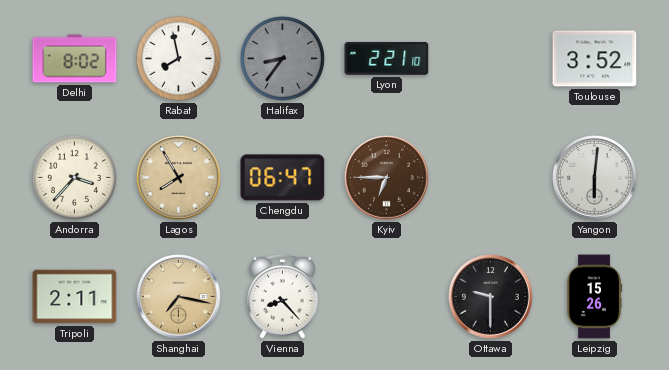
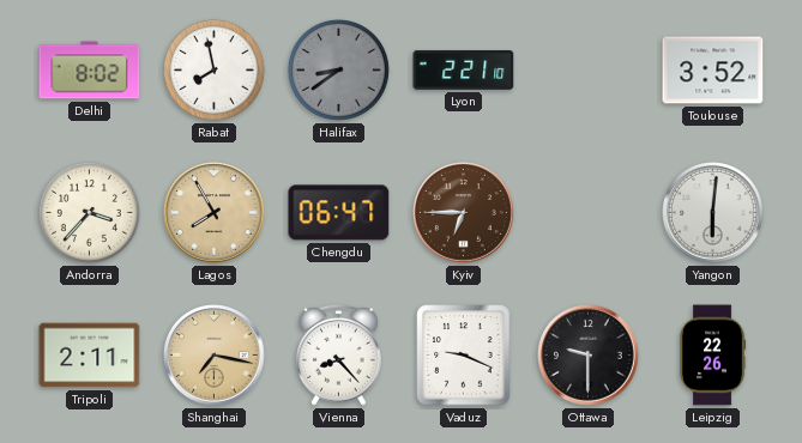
Halifax: 8:36 -> 8:39 (338, 69)
Vaduz: none -> 9:19 (464, 356)
Leipzig: 15:26 -> 22:26 (713, 356)
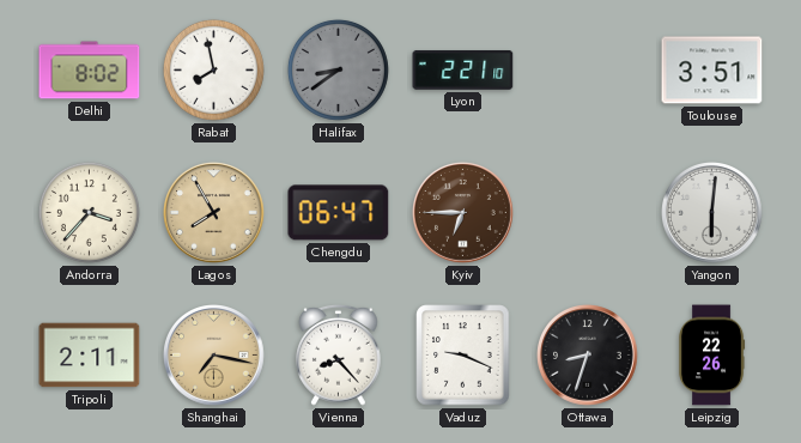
Toulouse: 3:52 -> 3:51 (712, 71)
Ottawa: 9:30 -> 8:33 (588, 356)
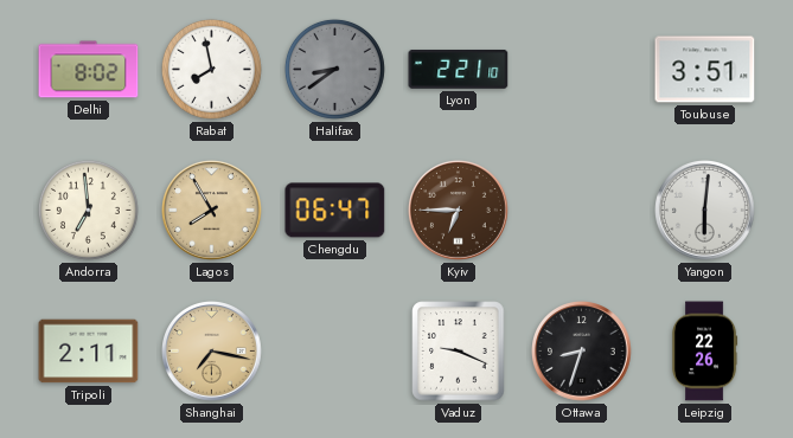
Andorra: 3:37 -> 6:59 (88, 210)
Vienna: 8:23 -> none (339, 354)
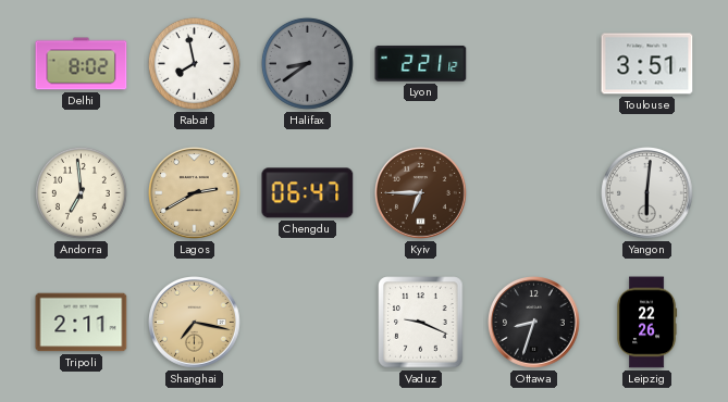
Lyon: 2:21:10 -> 2:21:12 (421, 63)
Lagos: 7:55 -> 2:40 (195, 193)
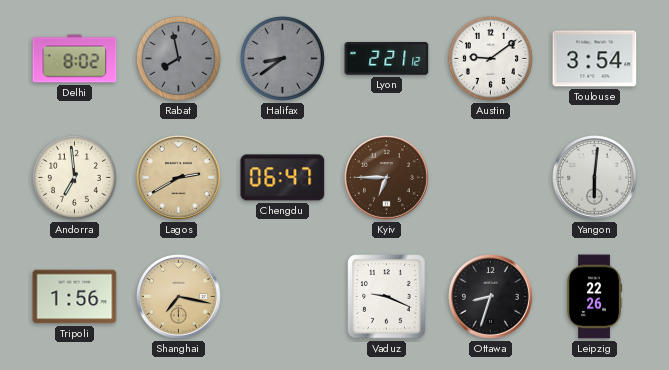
Rabat dial: white -> grey (178, 58)
Austin: none -> 9:09 (490, 58)
Toulouse: 3:51 -> 3:54 (595, 59)
Tripoli: 2:11 -> 1:56 (75, 297)
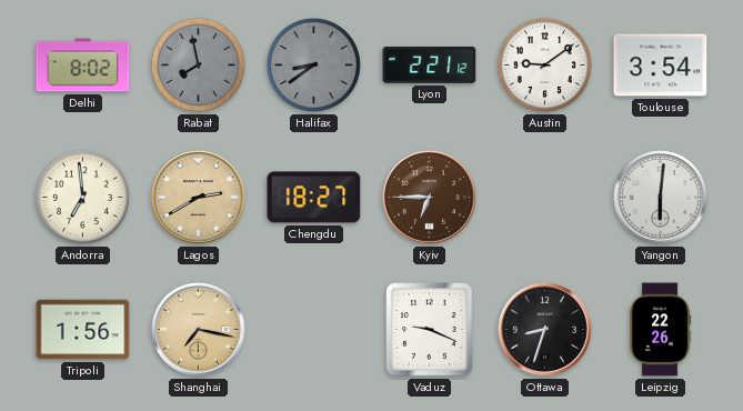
Chengdu: 06:47 -> 18:27 (314, 198)
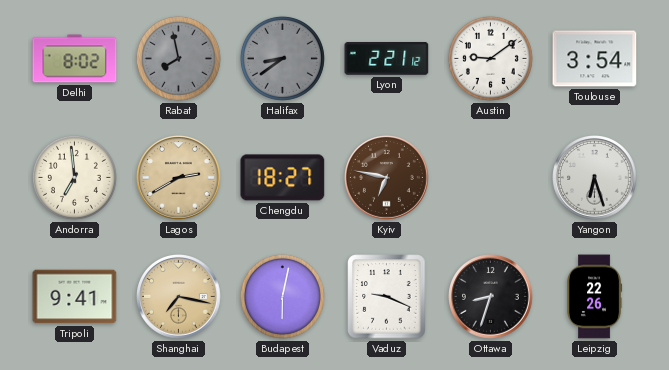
Kyiv: 6:45 -> 6:47 (387, 178)
Yangon: 6:01 -> 6:27 (595, 178)
Tripoli: 1:56 -> 9:41 (75, 297)
Budapest: none -> 6:02 (282, 296)
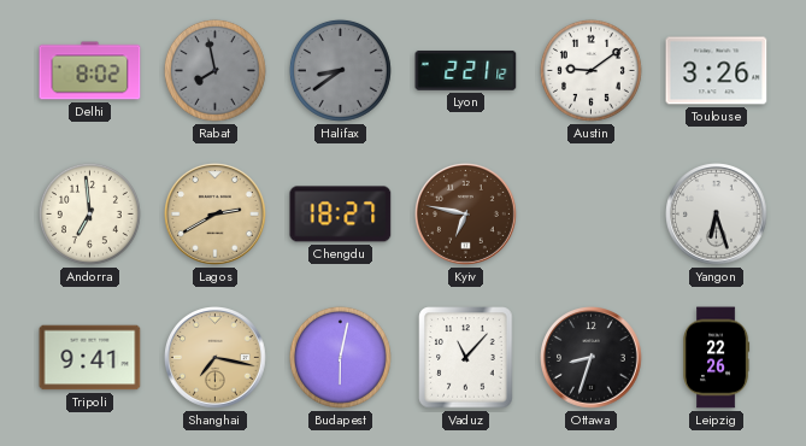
Toulouse: 3:54 -> 3:26 (717, 71)
Vaduz: 9:19 -> 11:07 (466, 358)
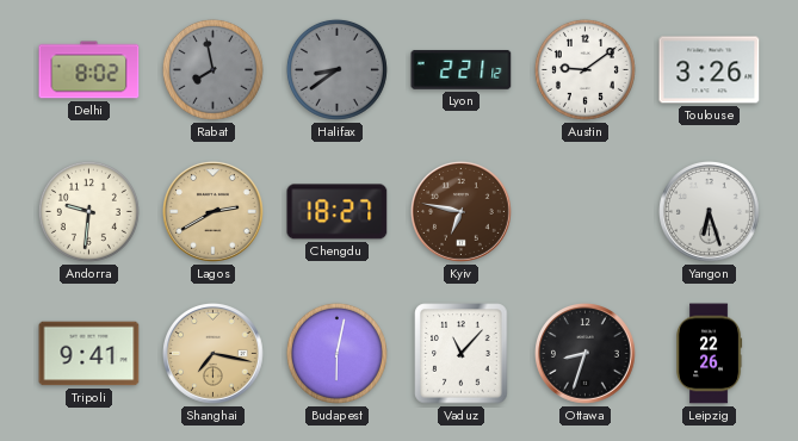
Andorra: 6:59 -> 9:31 (88, 211)
